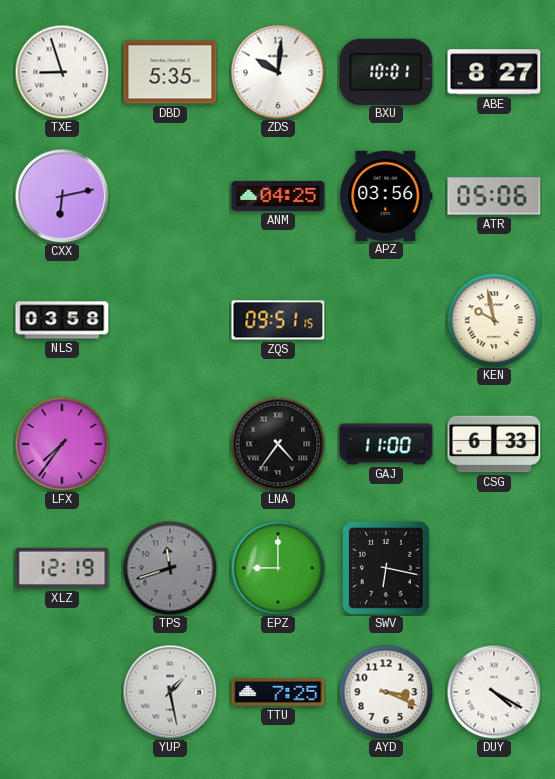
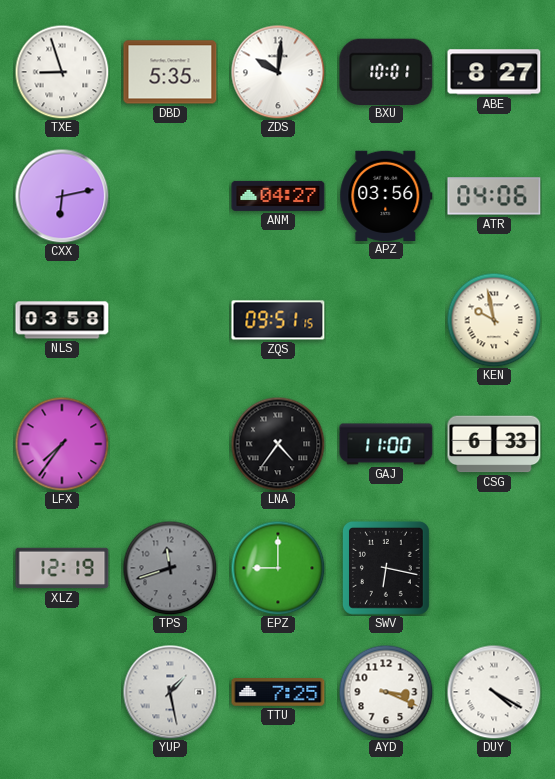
ANM: 04:25 -> 04:27 (278, 196)
ATR: 05:06 -> 04:06 (494, 196)
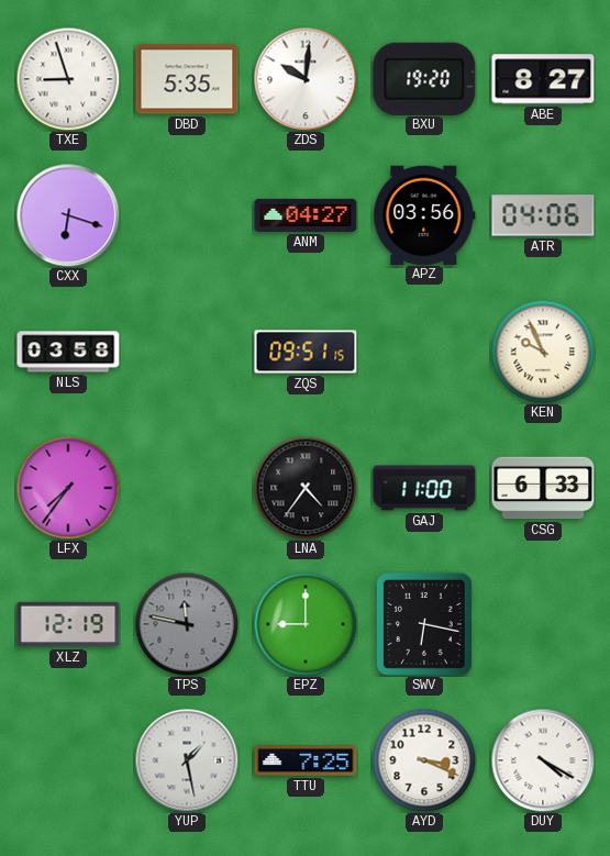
BXU: 10:01 -> 19:20 (424, 78)
CXX: 6:13 -> 6:18 (68, 215)
KEN: 9:58 -> 9:56 (543, 352)
TPS: 11:42 -> 11:47 (187, 624)
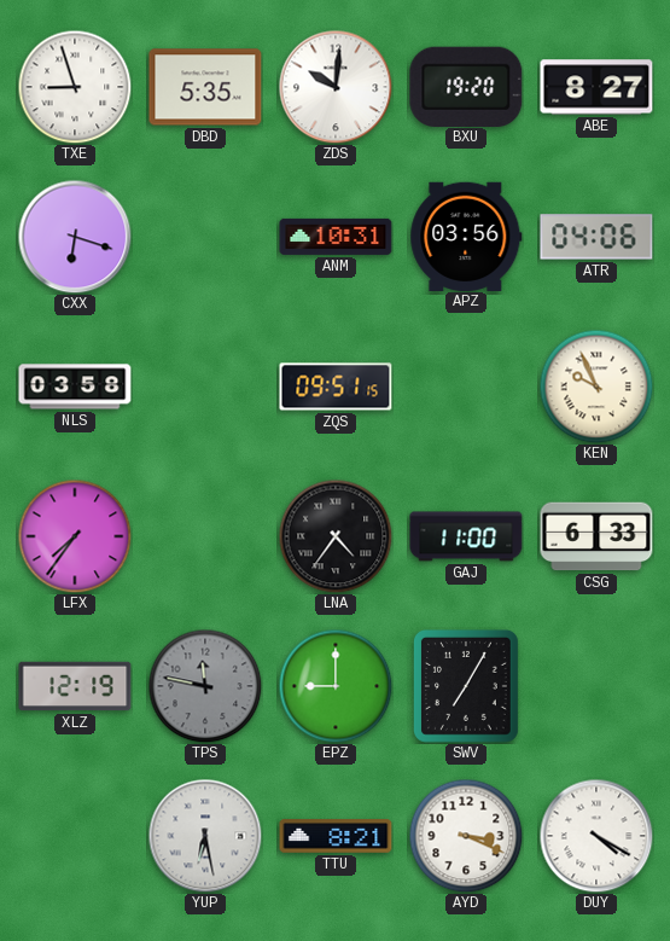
ANM: 04:27 -> 10:31 (336, 237)
SWV: 6:17 -> 7:05 (466, 687)
YUP: 1:28 -> 6:28 (205, 836)
TTU: 7:25 -> 8:21 (336, 836)
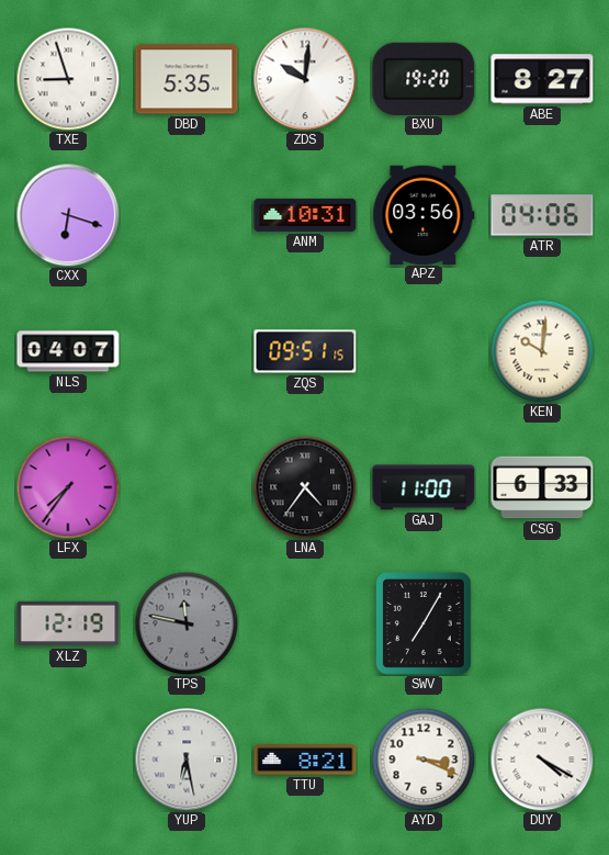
NLS: 03:58 -> 04:07 (68, 351)
KEN: 9:56 -> 10:01 (542, 351)
EPZ: 9:00 -> none (336, 686)
